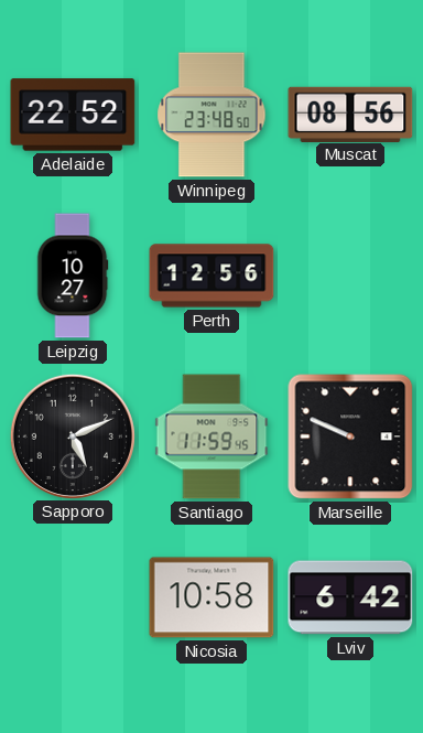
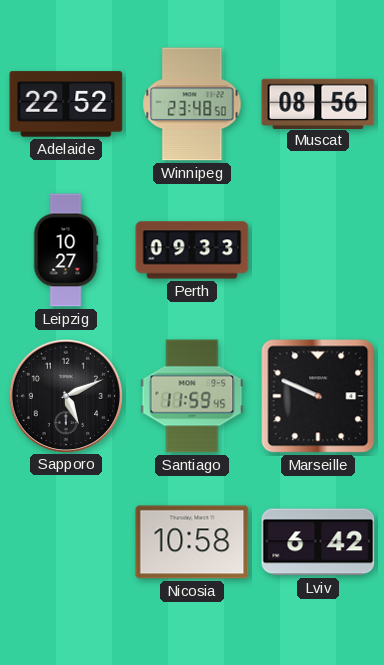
Perth: 12:56 -> 09:33 (192, 250)
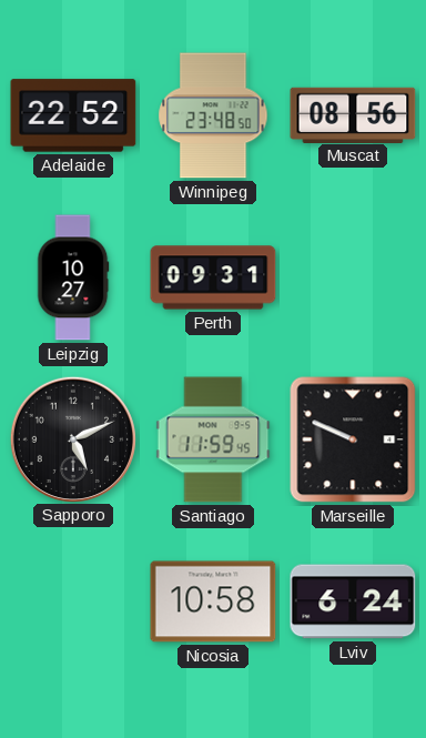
Perth: 09:33 -> 09:31 (213, 277)
Lviv: 6:42 -> 6:24 (353, 601)
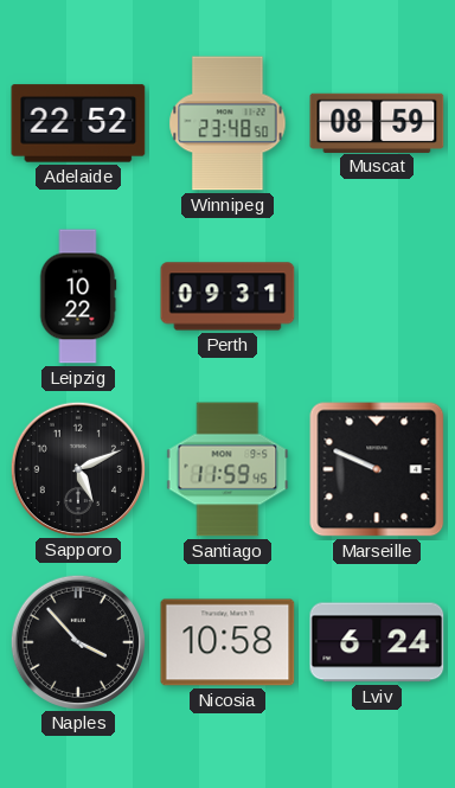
Muscat: 08:56 -> 08:59 (377, 122)
Leipzig: 10:27 -> 10:22 (78, 296)
Naples: none -> 3:53 (77, 641)
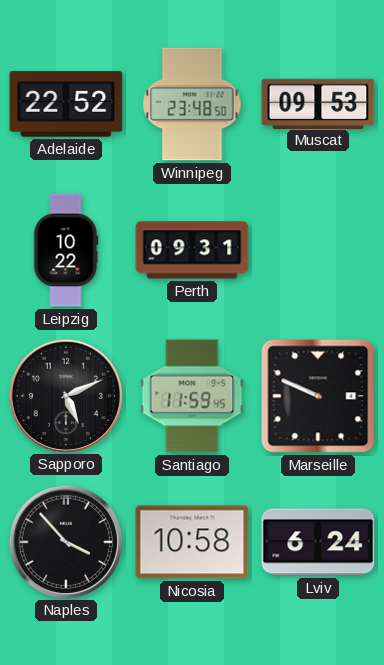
Muscat: 08:59 -> 09:53 (318, 103)
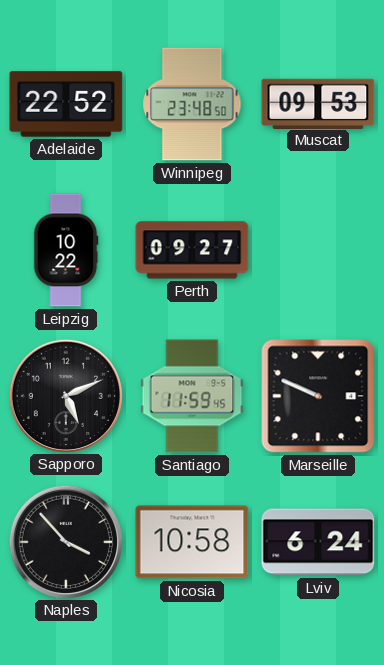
Perth: 09:31 -> 09:27 (192, 250)
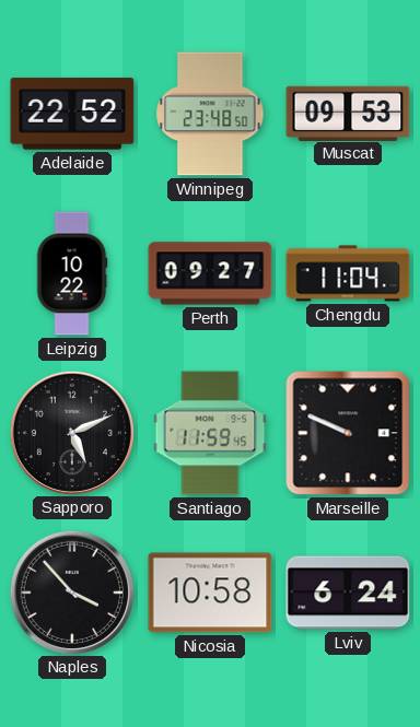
Chengdu: none -> 11:04 (348, 273)
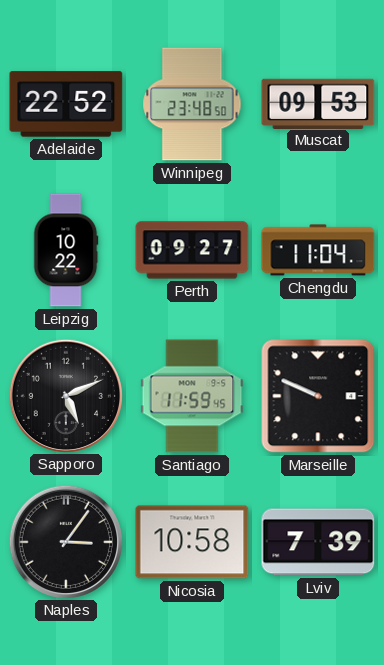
Naples: 3:53 -> 3:06 (65, 541)
Lviv: 6:24 -> 7:39 (318, 542)
